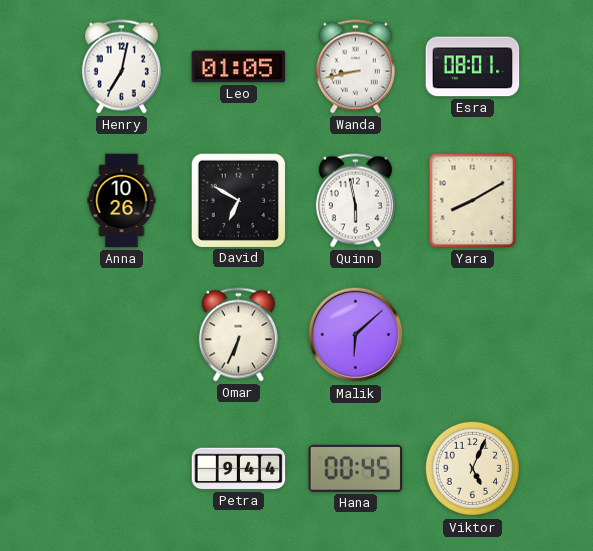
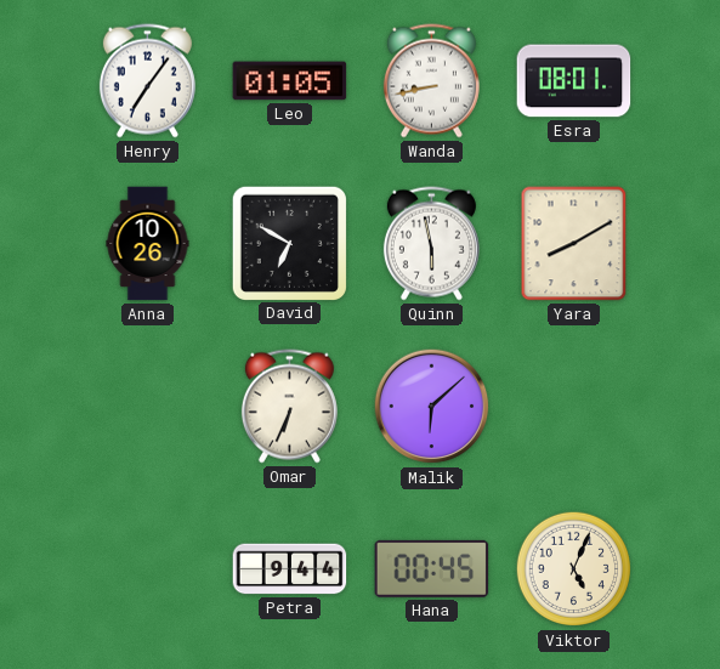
Henry: 7:02 -> 7:06 (147, 81)
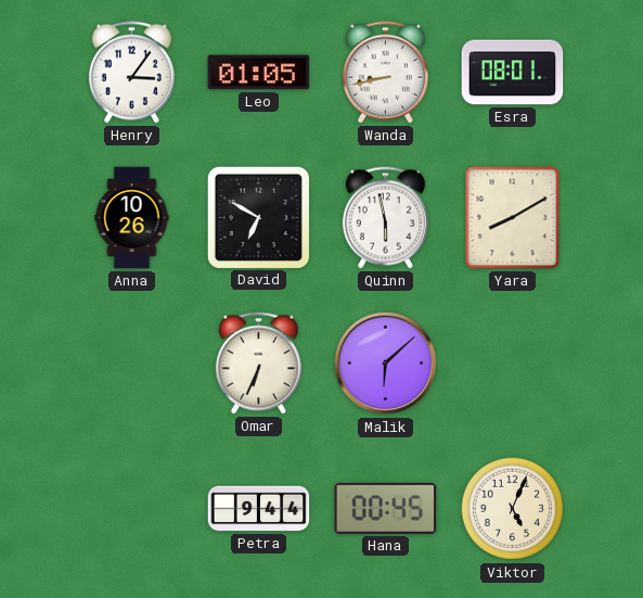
Henry: 7:06 -> 3:06 (131, 73)
